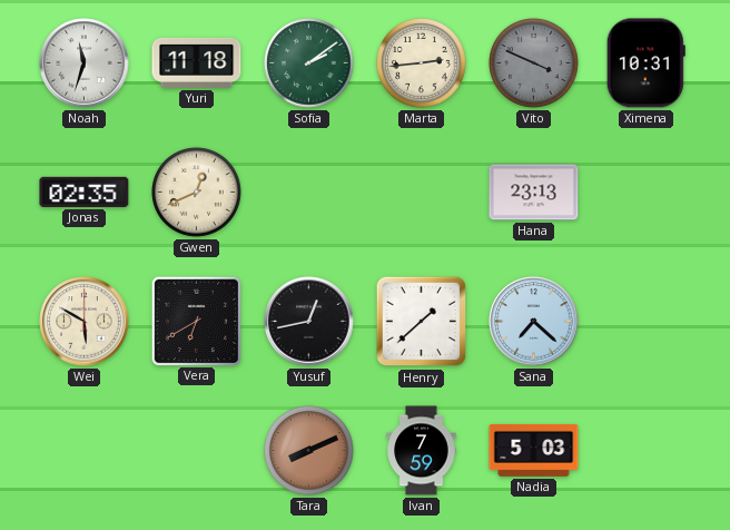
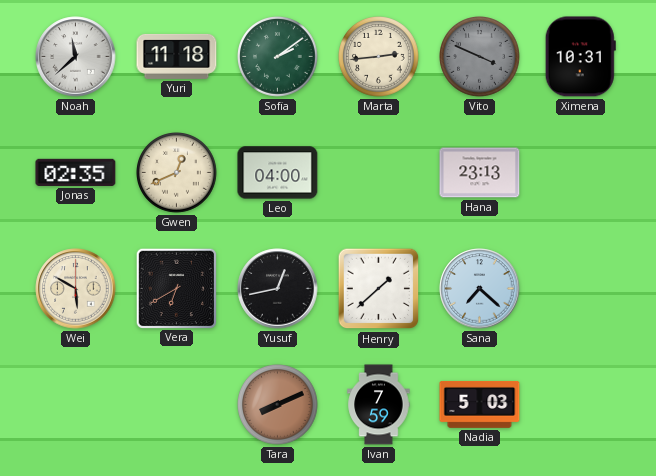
Noah: 11:33 -> 11:38 (76, 57)
Leo: none -> 04:00 (278, 173)
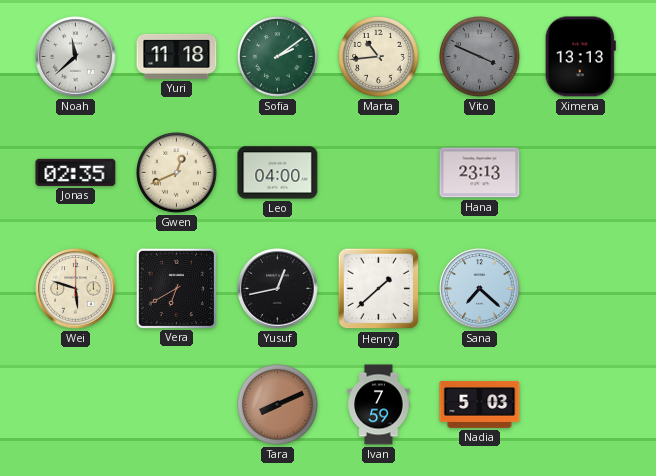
Marta: 2:44 -> 10:44 (379, 57)
Ximena: 10:31 -> 13:13 (580, 57)
Wei: 5:50 -> 5:48 (76, 289)
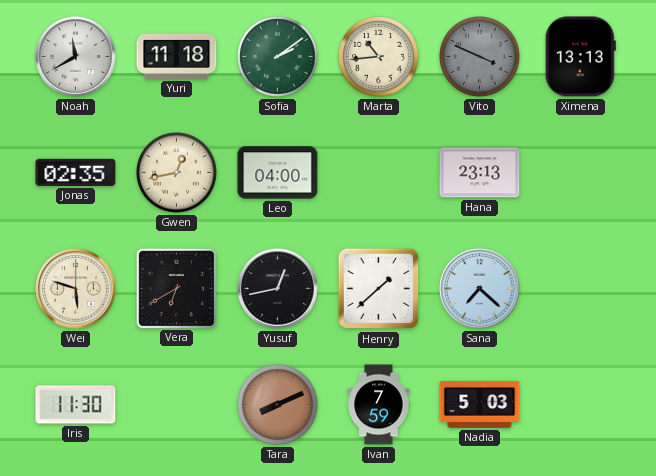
Noah: 11:38 -> 11:40 (76, 57)
Gwen: 12:41 -> 12:43 (177, 173)
Iris: none -> 11:30 (76, 405)
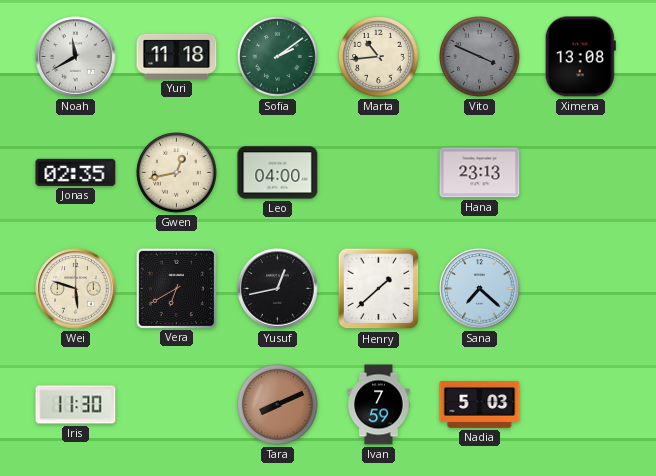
Ximena: 13:13 -> 13:08 (580, 57)
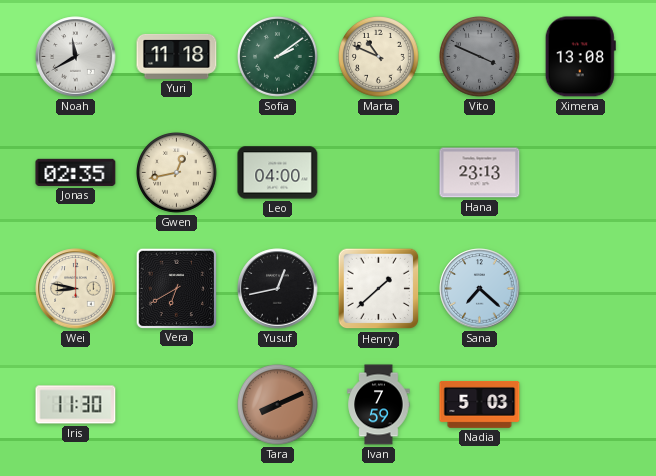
Marta: 10:44 -> 10:49 (379, 57)
Wei: 5:48 -> 8:47 (76, 289)
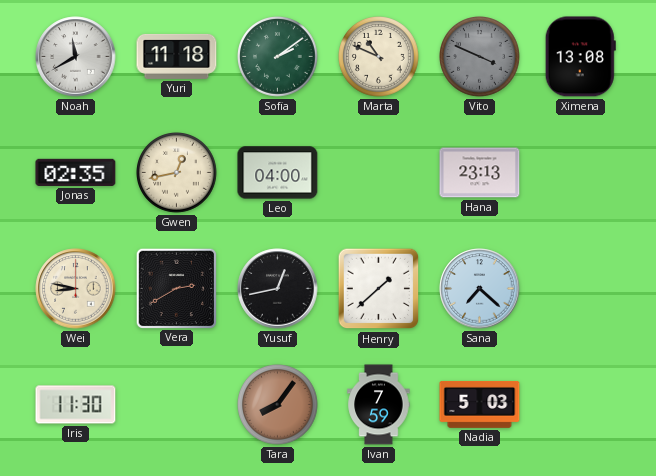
Vera: 6:40 -> 2:40 (176, 288)
Tara: 8:11 -> 8:06 (278, 405)
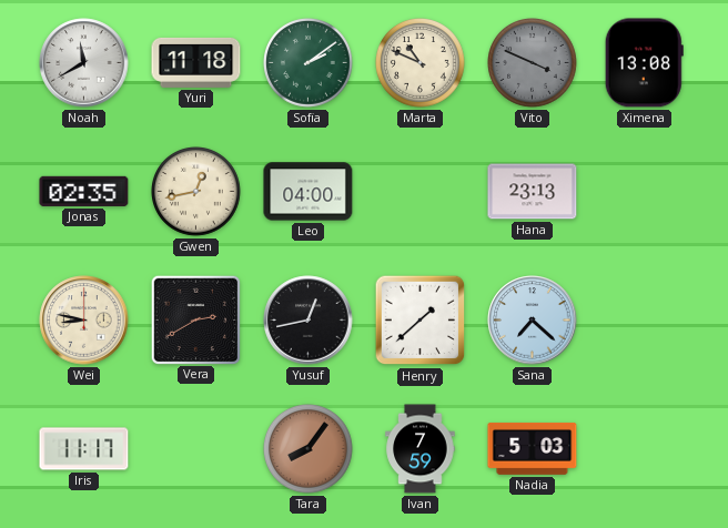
Iris: 11:30 -> 11:17 (84, 449)
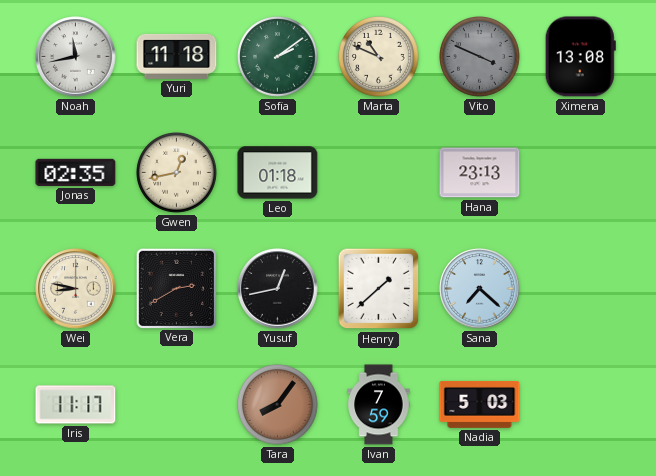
Noah: 11:40 -> 11:43 (76, 57)
Leo: 04:00 -> 01:18 (278, 173)
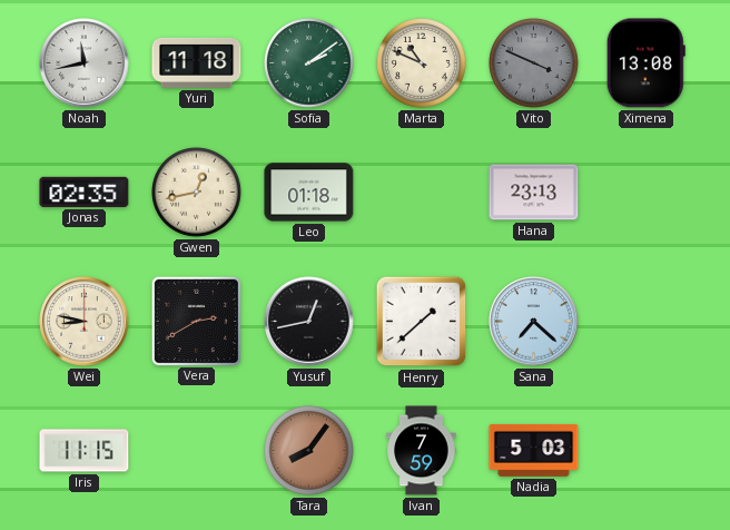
Iris: 11:17 -> 11:15 (85, 451)
